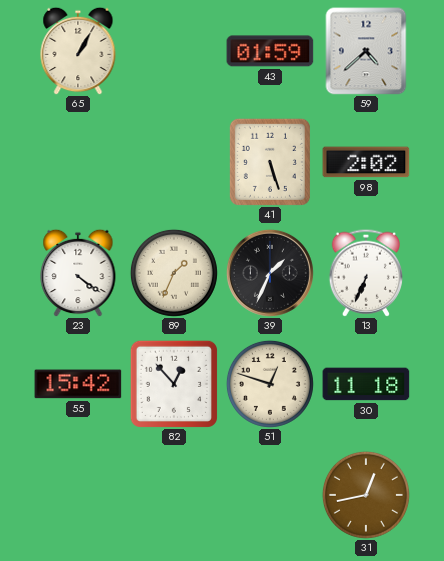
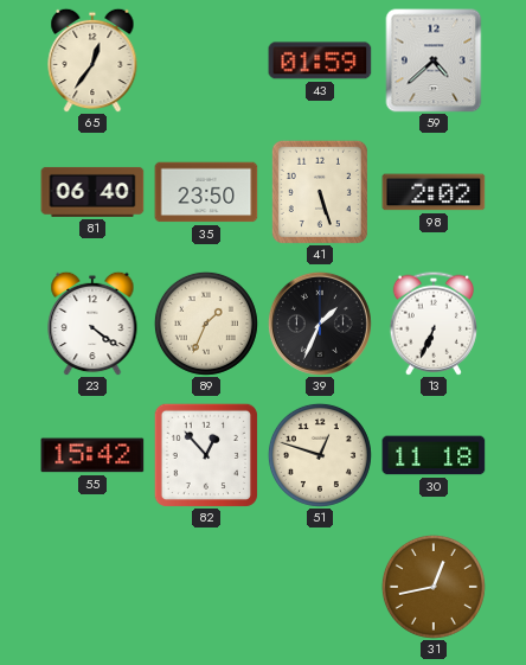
65: 1:05 -> 12:36 (92, 60)
81: none -> 06:40 (92, 192)
35: none -> 23:50 (206, 192)
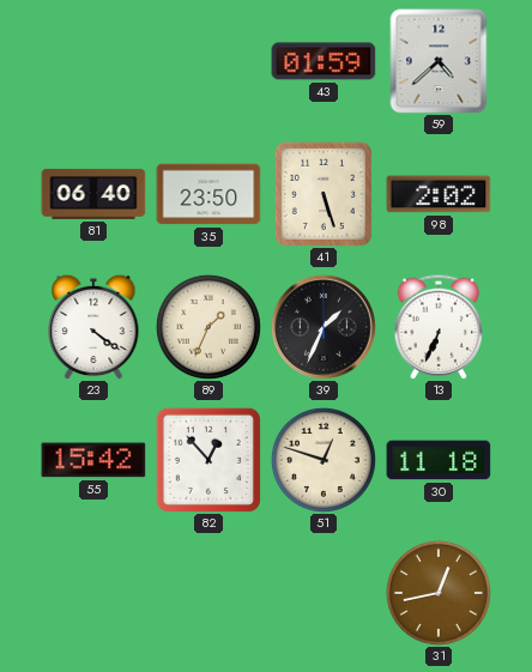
65: 12:36 -> none (92, 60)
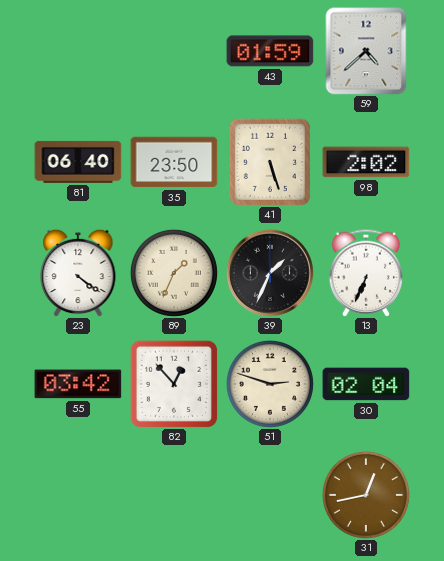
55: 15:42 -> 03:42 (78, 384)
51: 12:48 -> 2:48 (270, 384)
30: 11:18 -> 02:04 (366, 384)
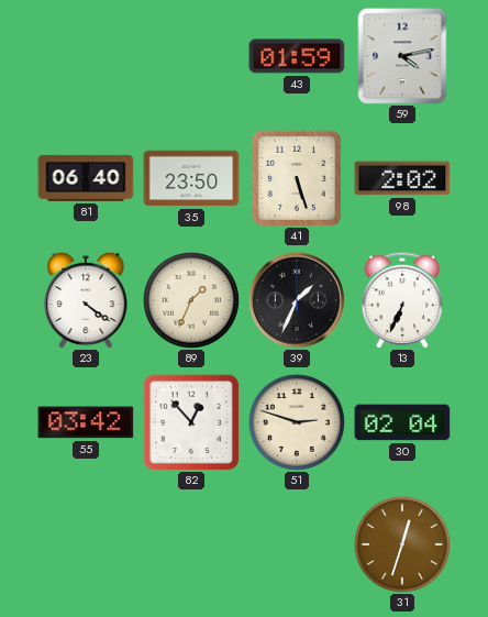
59: 4:38 -> 4:13 (402, 56)
31: 12:43 -> 12:33 (402, 544)
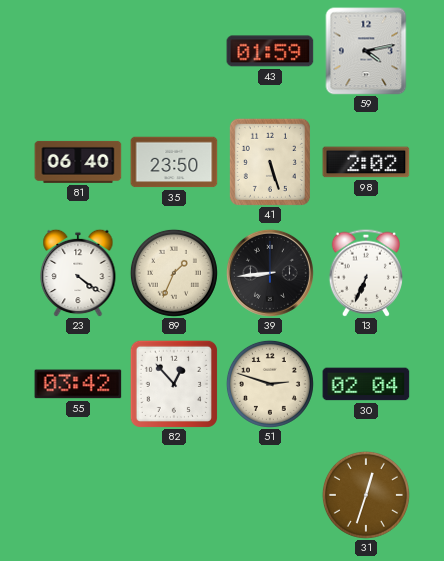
39: 1:34 -> 8:44 (270, 273)
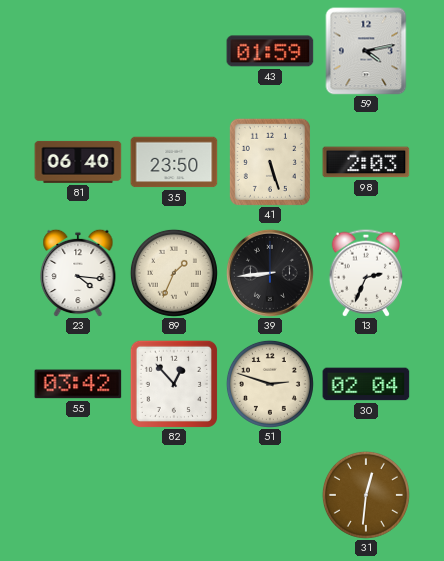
98: 2:02 -> 2:03 (366, 162)
23: 4:21 -> 4:16 (78, 273)
13: 6:34 -> 2:34 (365, 273)
31: 12:33 -> 12:31 (366, 495)
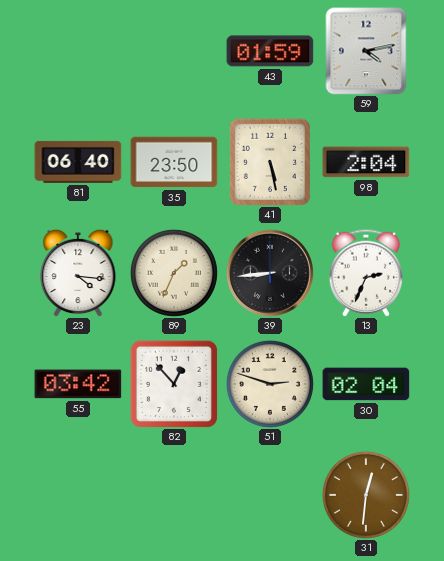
41: 5:27 -> 5:28 (270, 162)
98: 2:03 -> 2:04 (366, 162)
